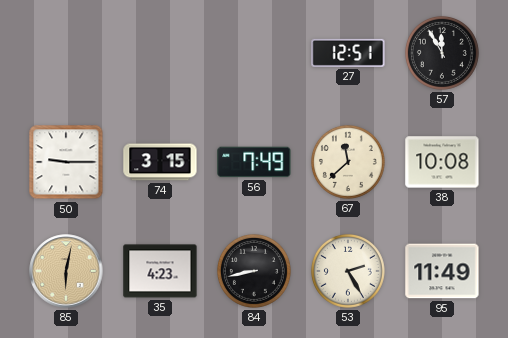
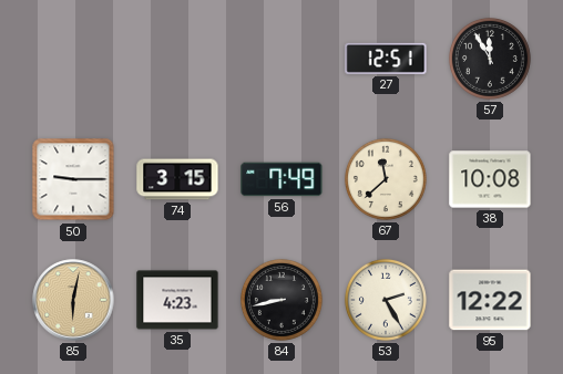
95: 11:49 -> 12:22 (490, 300)
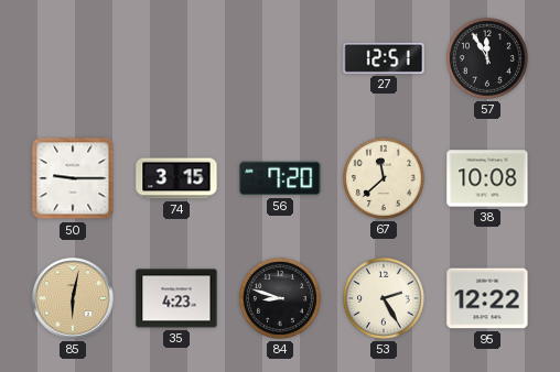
56: 7:49 -> 7:20 (280, 178)
84: 8:43 -> 8:48 (280, 298)
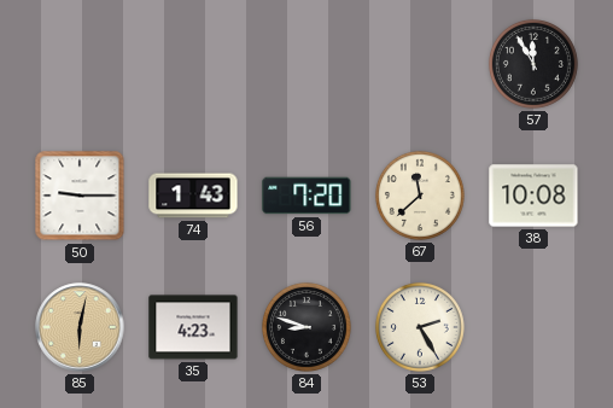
27: 12:51 -> none (384, 58)
74: 3:15 -> 1:43 (193, 196)
95: 12:22 -> none (487, 298)
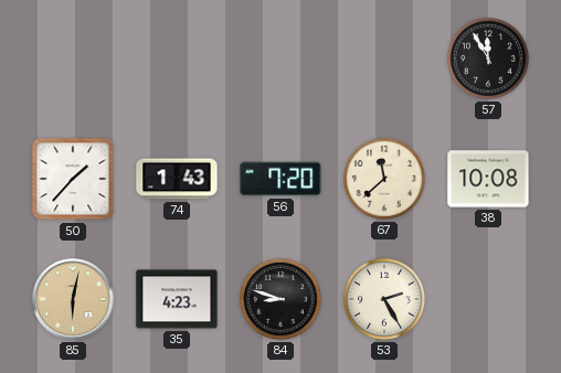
50: 9:15 -> 1:37 (73, 179)
